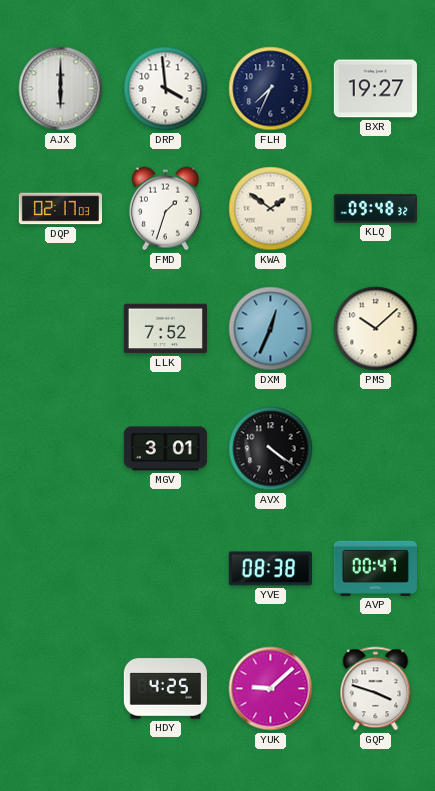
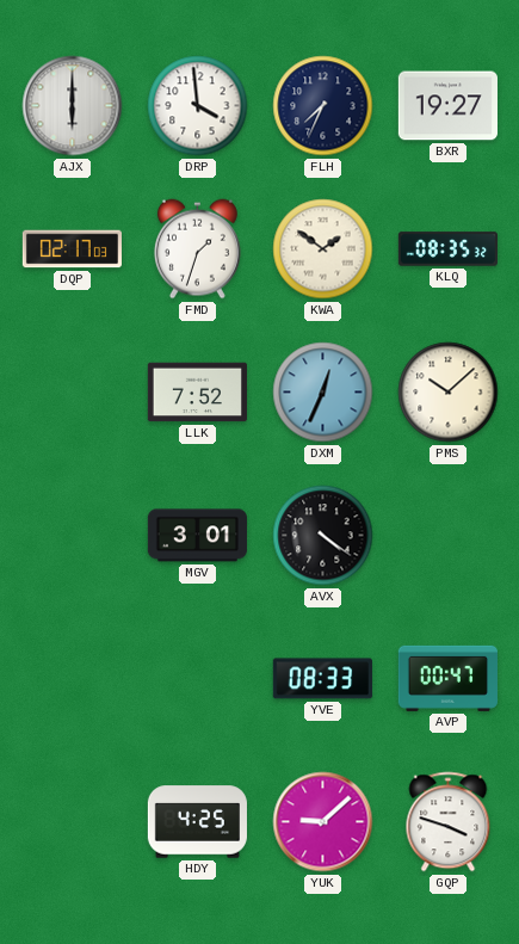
KLQ: 09:48 -> 08:35 (447, 249)
YVE: 08:38 -> 08:33 (322, 679)
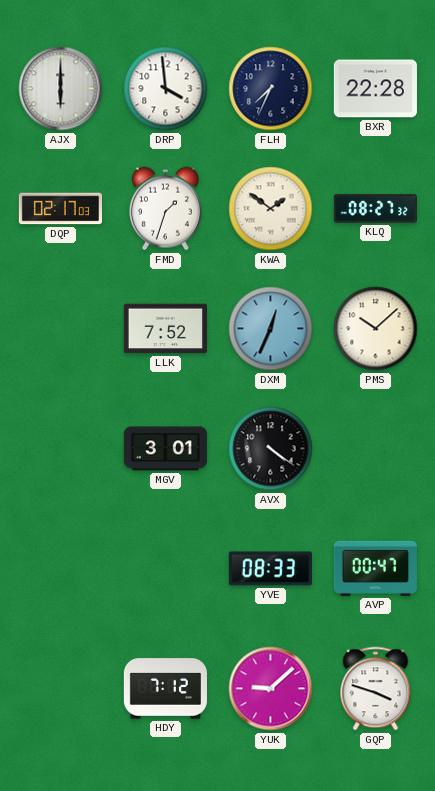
BXR: 19:27 -> 22:28 (375, 89)
KLQ: 08:35 -> 08:27 (375, 209)
HDY: 4:25 -> 7:12 (165, 689)
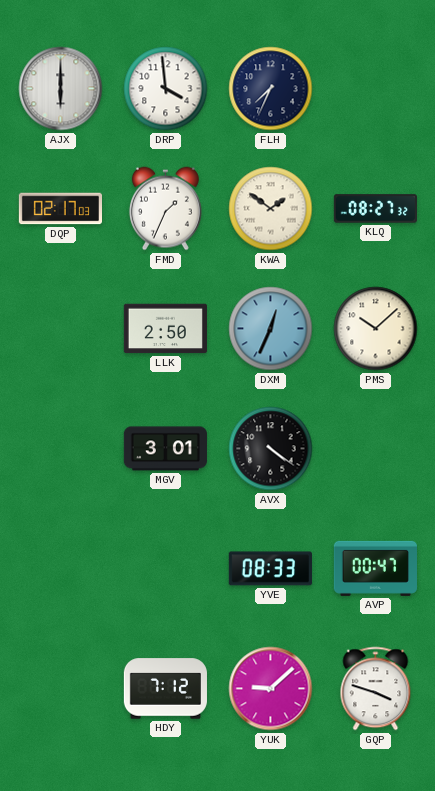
BXR: 22:28 -> none (375, 89)
FMD: 1:33 -> 1:34 (165, 209)
LLK: 7:52 -> 2:50 (165, 329)
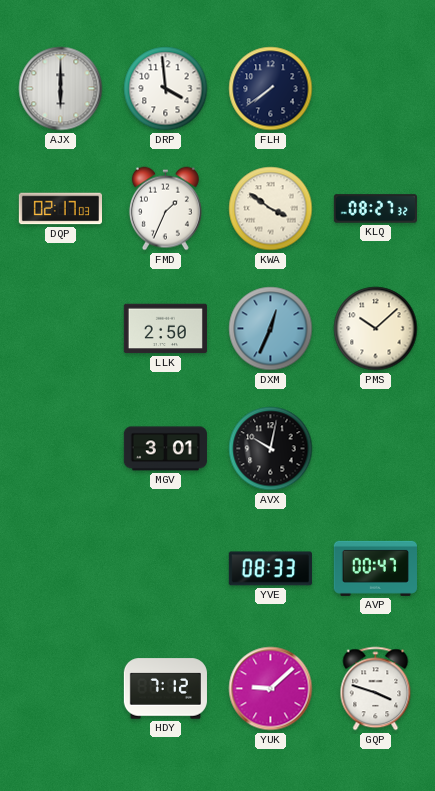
FLH: 7:34 -> 7:39 (271, 89)
KWA: 1:51 -> 3:51 (271, 209)
AVX: 4:21 -> 10:02 (271, 449)
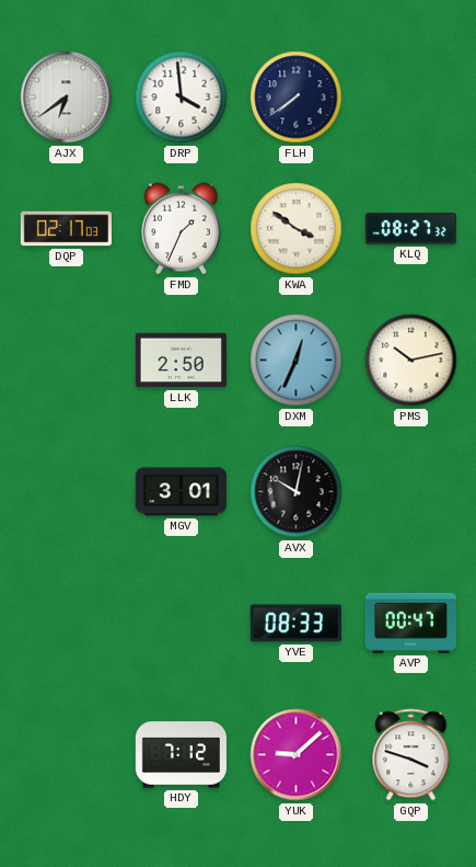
AJX: 6:00 -> 6:39 (67, 98)
PMS: 10:08 -> 10:13 (411, 361)
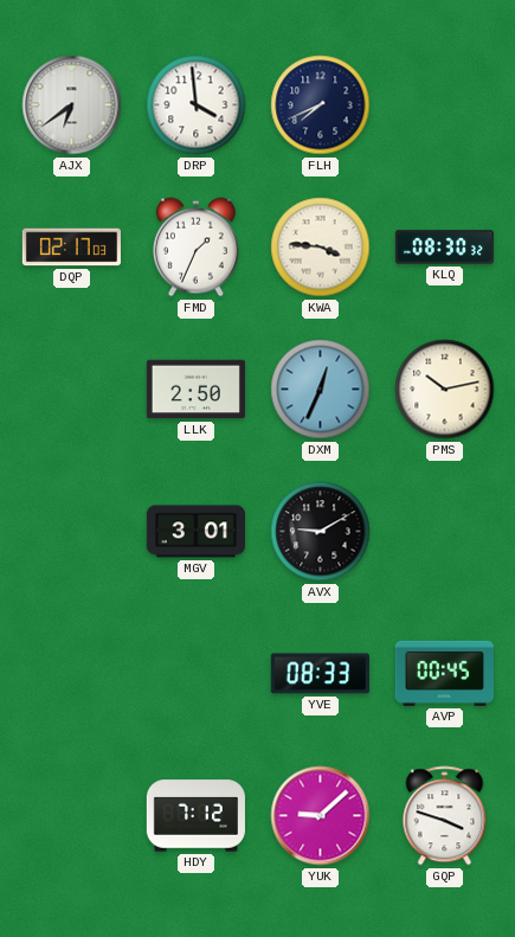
FLH: 7:39 -> 7:41 (321, 105)
KWA: 3:51 -> 3:46 (321, 248)
KLQ: 08:27 -> 08:30 (444, 248)
AVX: 10:02 -> 9:10 (321, 532)
AVP: 00:47 -> 00:45 (444, 673)
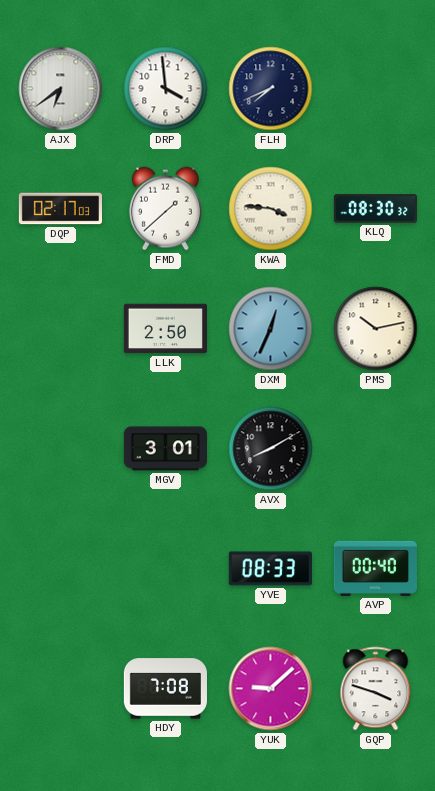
FMD: 1:34 -> 1:38 (165, 209)
AVX: 9:10 -> 8:10 (271, 449)
AVP: 00:45 -> 00:40 (375, 568)
HDY: 7:12 -> 7:08 (165, 689)
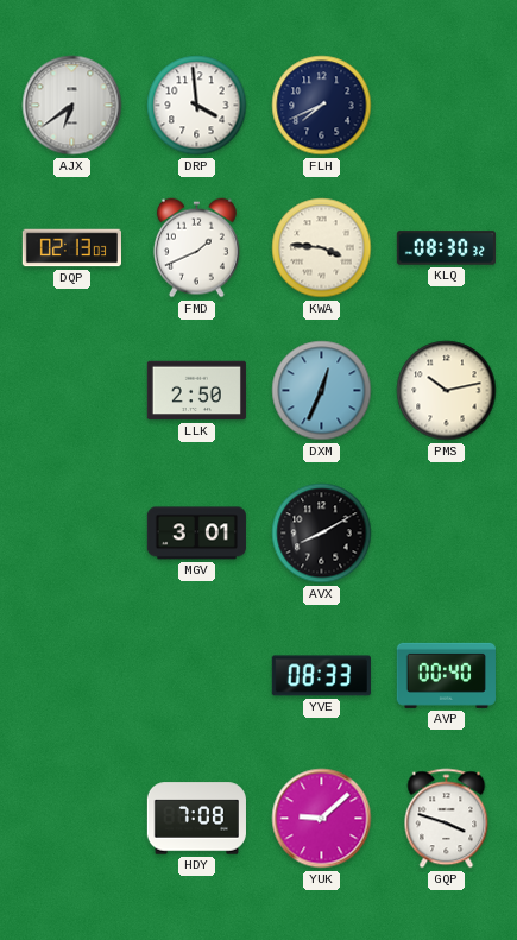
DQP: 02:17 -> 02:13 (71, 248)
FMD: 1:38 -> 1:41 (196, 248)
